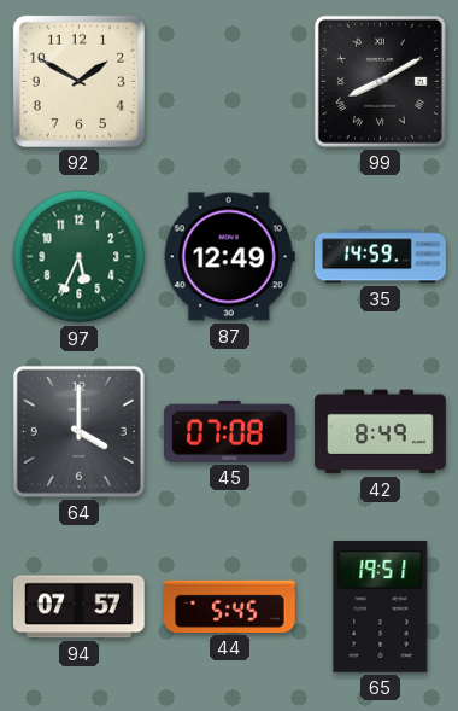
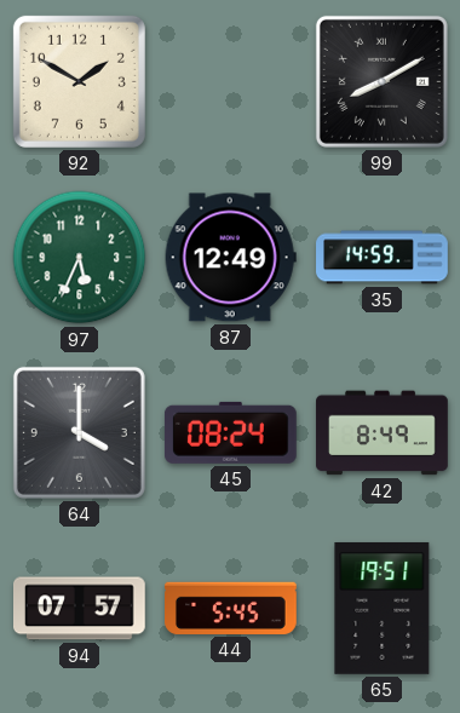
45: 07:08 -> 08:24 (230, 432)
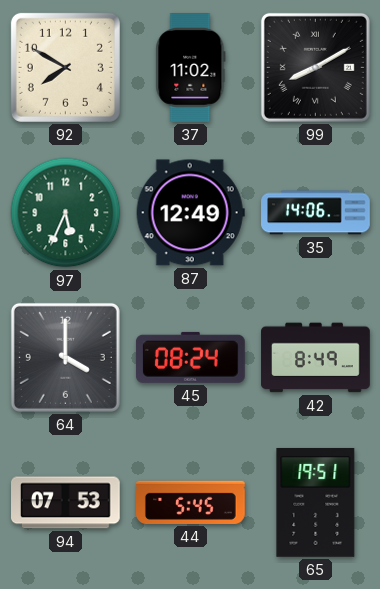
92: 1:50 -> 7:50 (65, 67)
37: none -> 11:02 (191, 68)
35: 14:59 -> 14:06 (316, 213)
94: 07:57 -> 07:53 (66, 503)
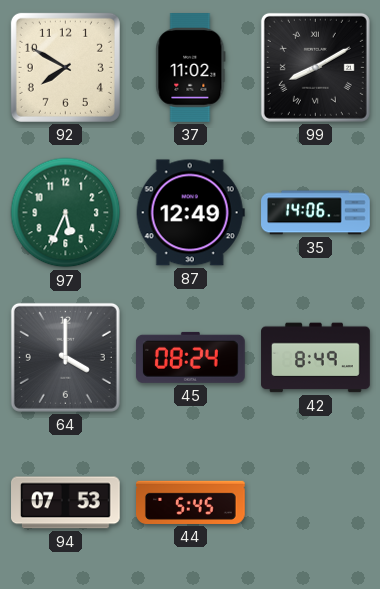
65: 19:51 -> none (316, 502)
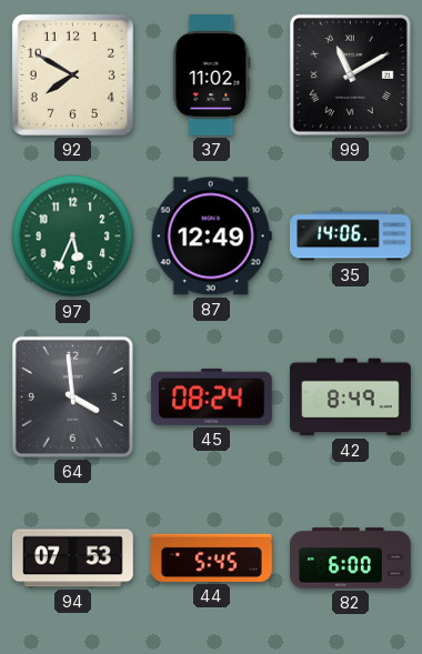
99: 8:10 -> 11:10 (350, 74)
64: 4:00 -> 3:59 (72, 396)
82: none -> 6:00 (351, 559)
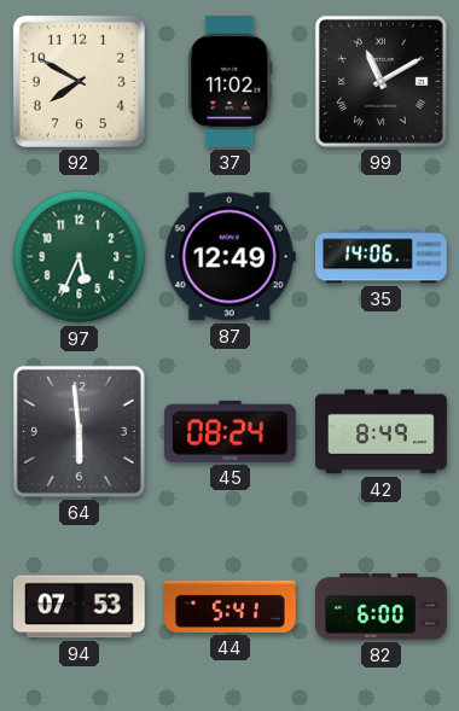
64: 3:59 -> 5:59 (79, 431)
44: 5:45 -> 5:41 (231, 606)
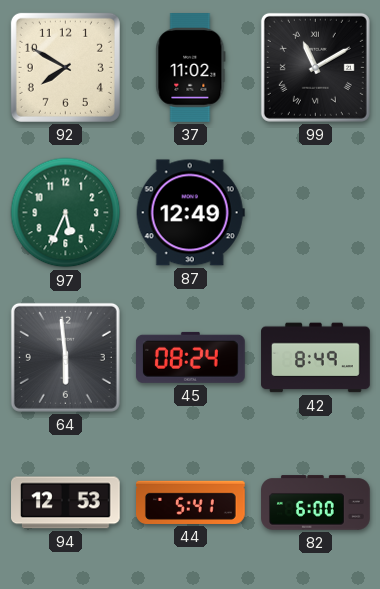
35: 14:06 -> none (382, 257)
94: 07:53 -> 12:53 (66, 503)
